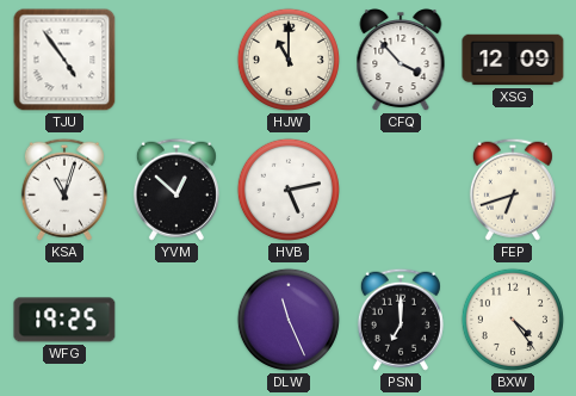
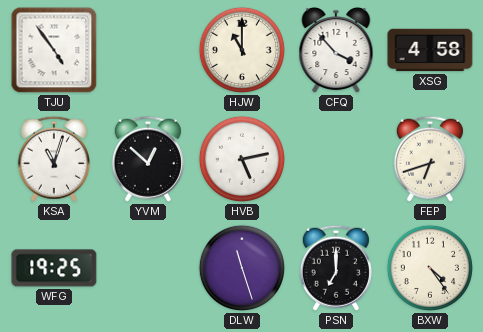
XSG: 12:09 -> 4:58 (430, 50)
DLW: 11:26 -> 11:27 (242, 268)
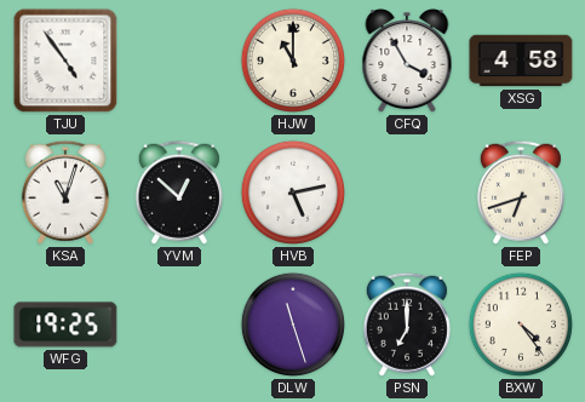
CFQ: 3:53 -> 3:55 (407, 62)
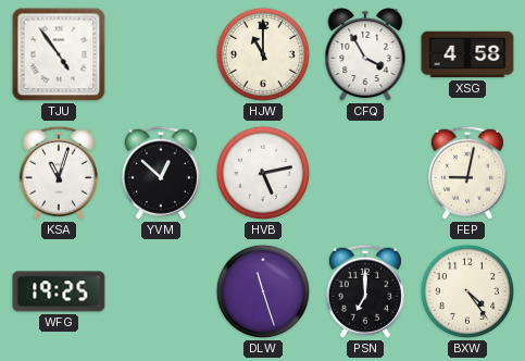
FEP: 6:42 -> 9:02 (467, 173)
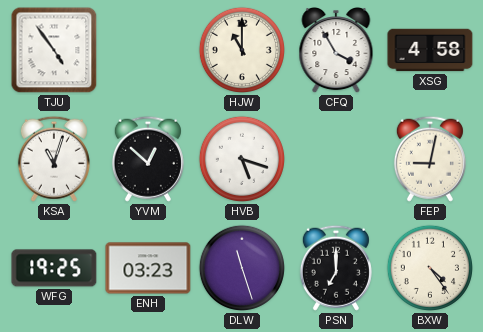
HVB: 5:13 -> 5:18 (242, 159)
ENH: none -> 03:23 (148, 268)
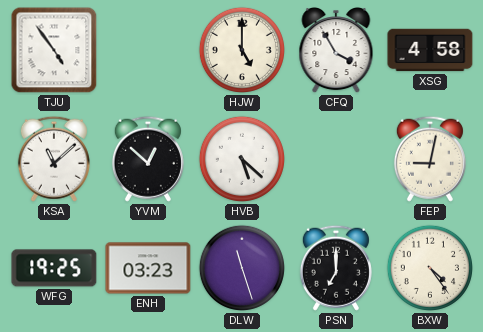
HJW: 11:00 -> 5:00 (242, 50)
KSA: 11:03 -> 11:08 (54, 159)
HVB: 5:18 -> 5:22 (242, 159)
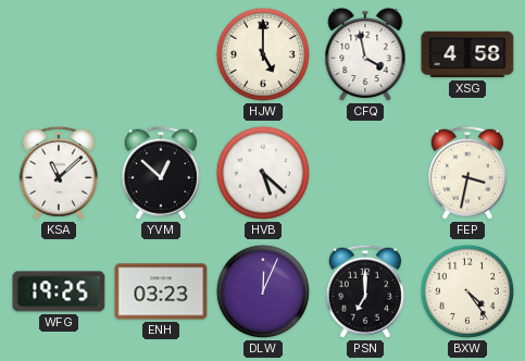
TJU: 4:54 -> none (54, 50)
CFQ: 3:55 -> 3:58 (365, 55)
FEP: 9:02 -> 3:32 (467, 173)
DLW: 11:27 -> 12:04 (263, 291)
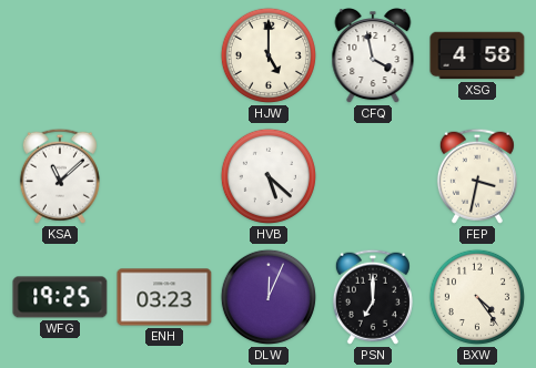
YVM: 12:52 -> none (161, 173)
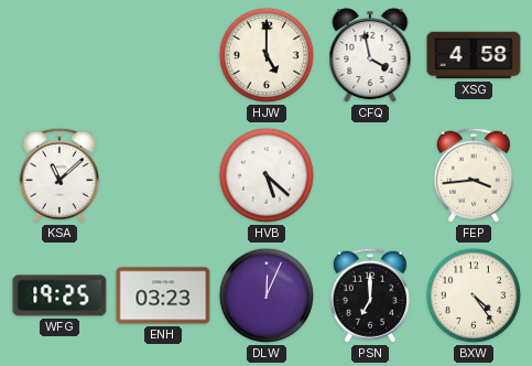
FEP: 3:32 -> 3:44 (474, 175)
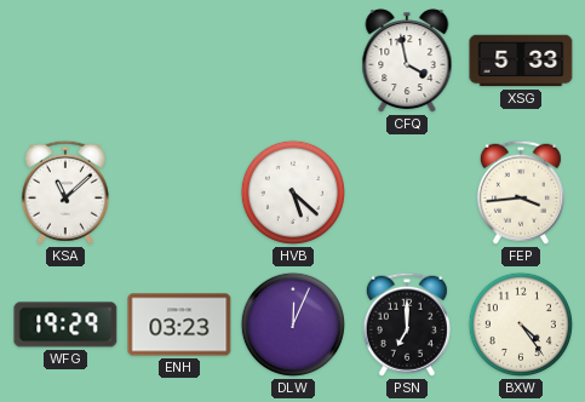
HJW: 5:00 -> none (267, 55)
XSG: 4:58 -> 5:33 (521, 61)
WFG: 19:25 -> 19:29 (65, 325)
